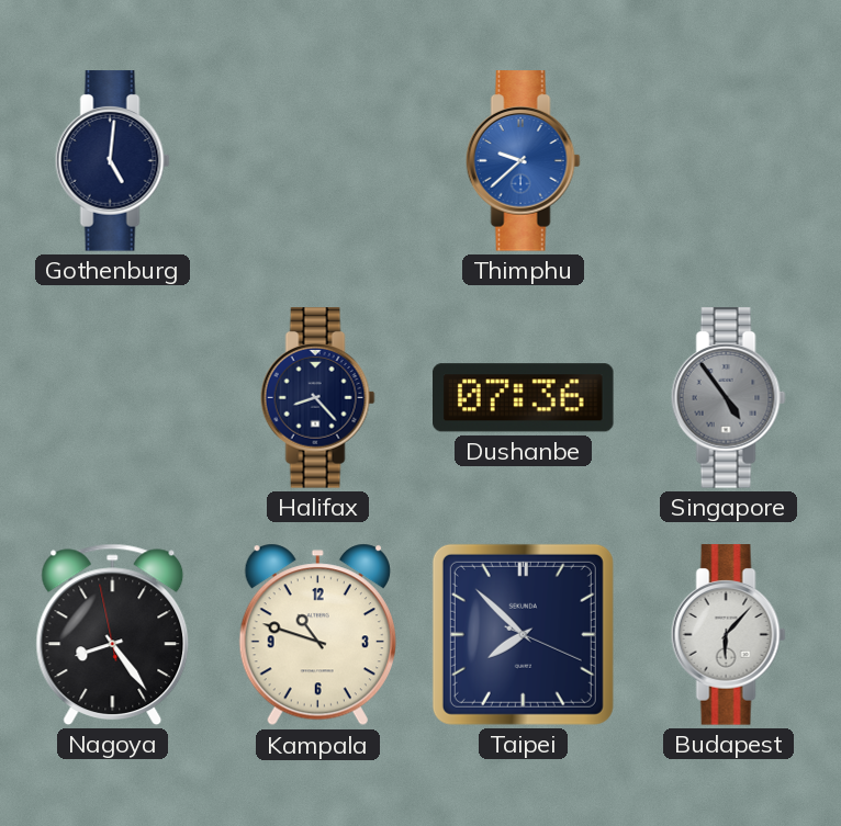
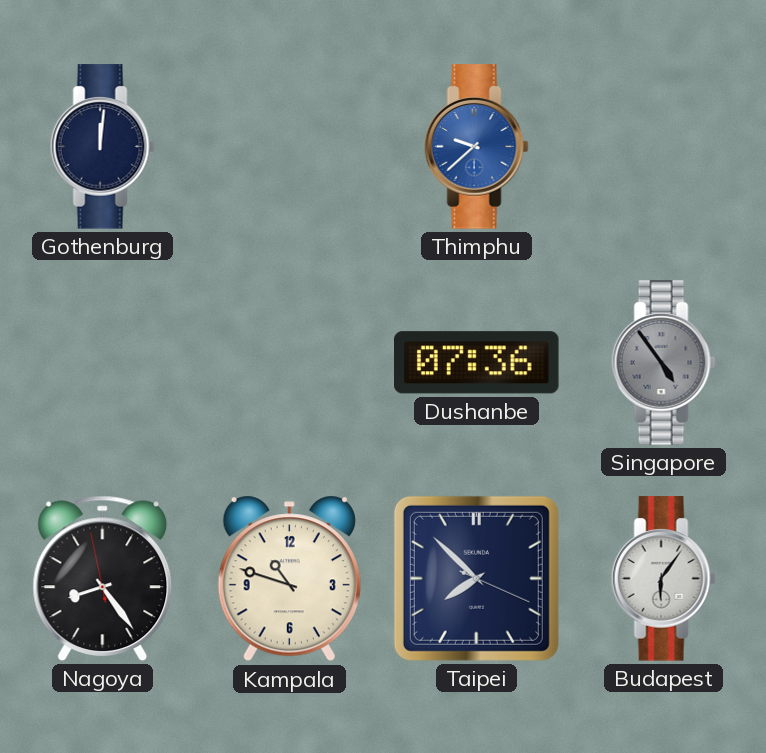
Gothenburg: 5:01 -> 12:01 (102, 147)
Halifax: 8:23 -> none (317, 398)
Budapest: 6:07 -> 6:06 (663, 579)
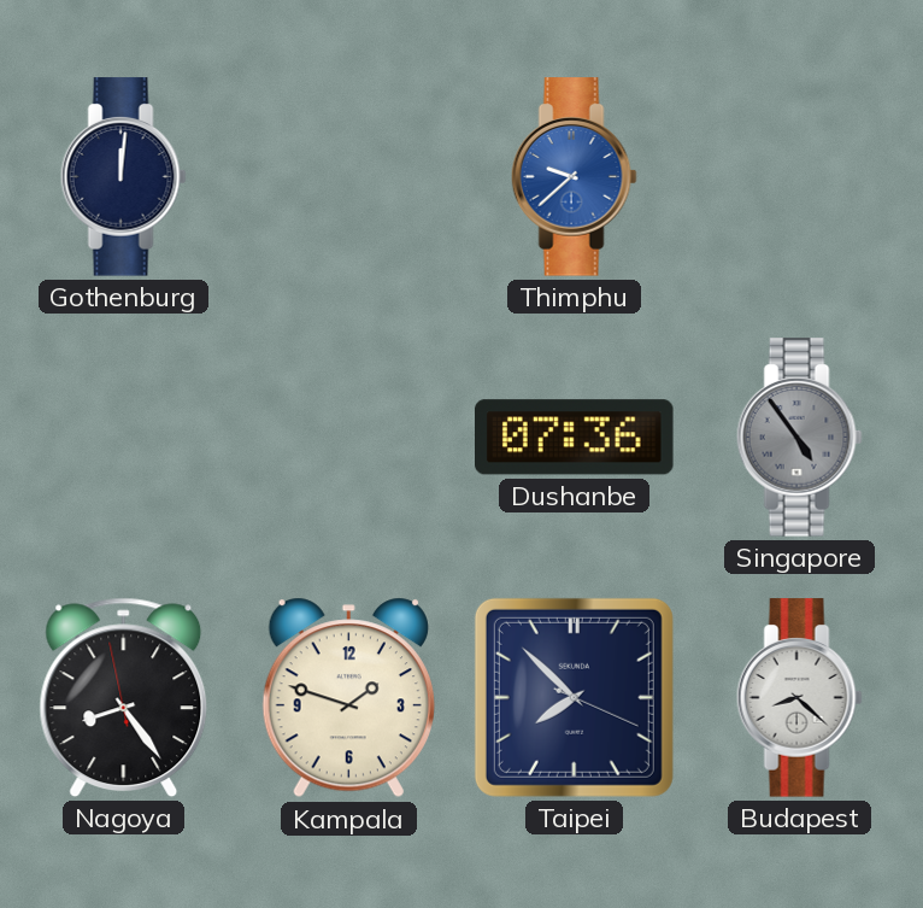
Kampala: 10:48 -> 1:48 (348, 698)
Budapest: 6:06 -> 8:22 (799, 698)
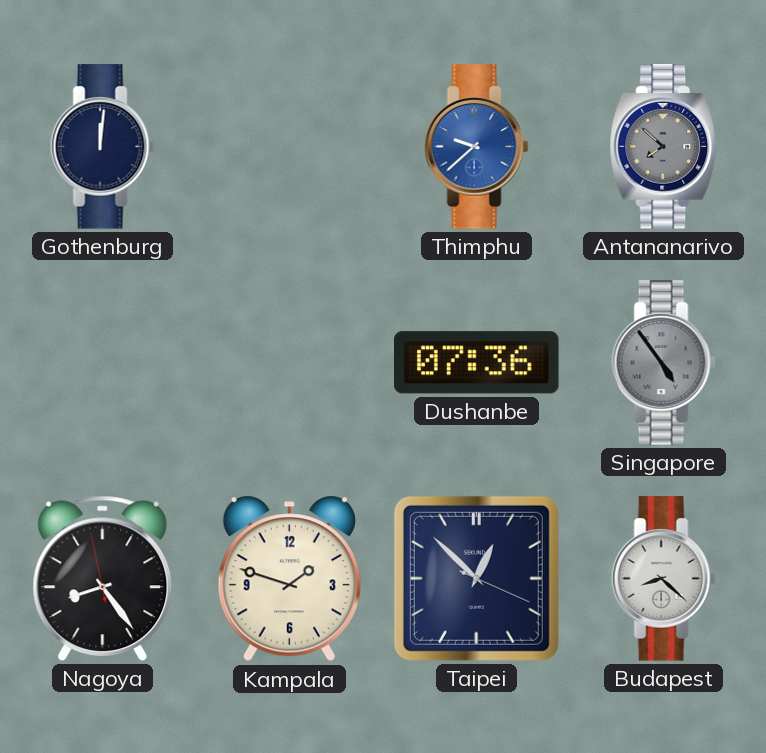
Antananarivo: none -> 7:52 (664, 147)
Taipei: 7:52 -> 12:52 (476, 578)
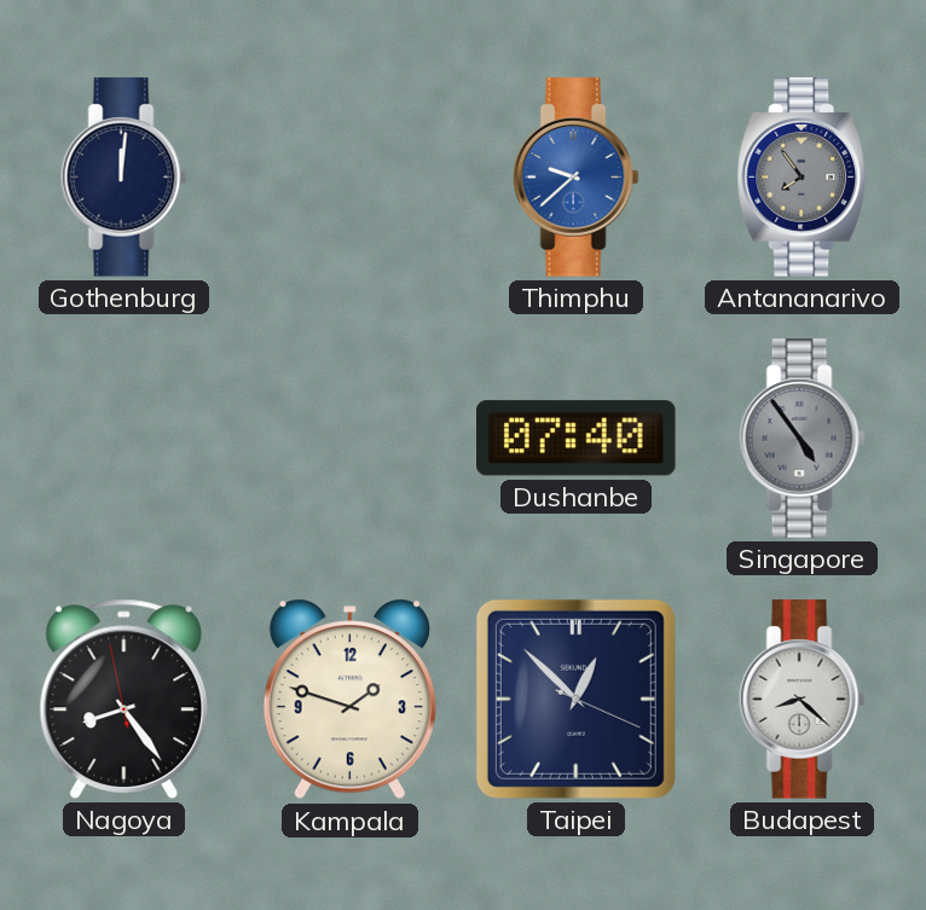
Antananarivo: 7:52 -> 7:54 (803, 178)
Dushanbe: 07:36 -> 07:40 (577, 439)
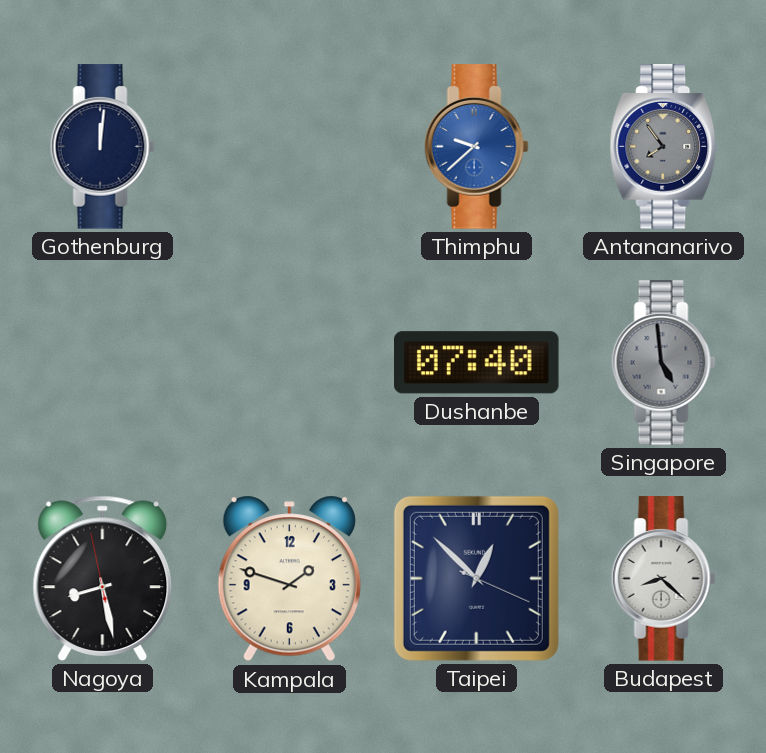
Singapore: 4:54 -> 4:59 (663, 363)
Nagoya: 8:23 -> 8:27 (103, 578)
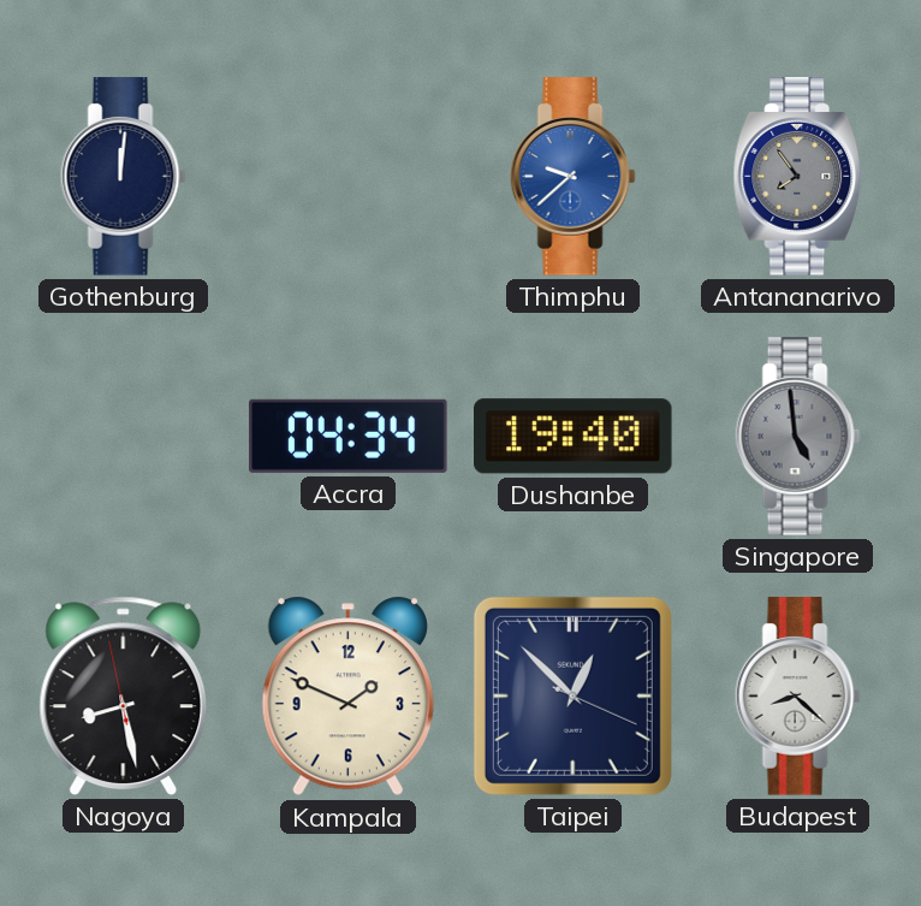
Accra: none -> 04:34 (349, 436)
Dushanbe: 07:40 -> 19:40 (574, 437)
Kampala: 1:48 -> 1:49 (347, 697)
